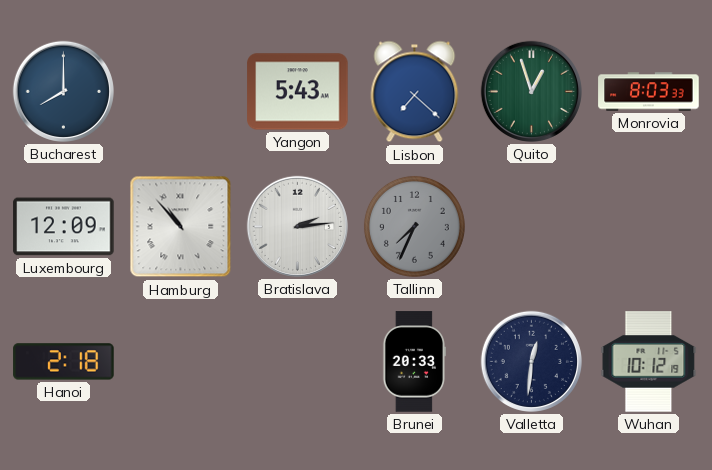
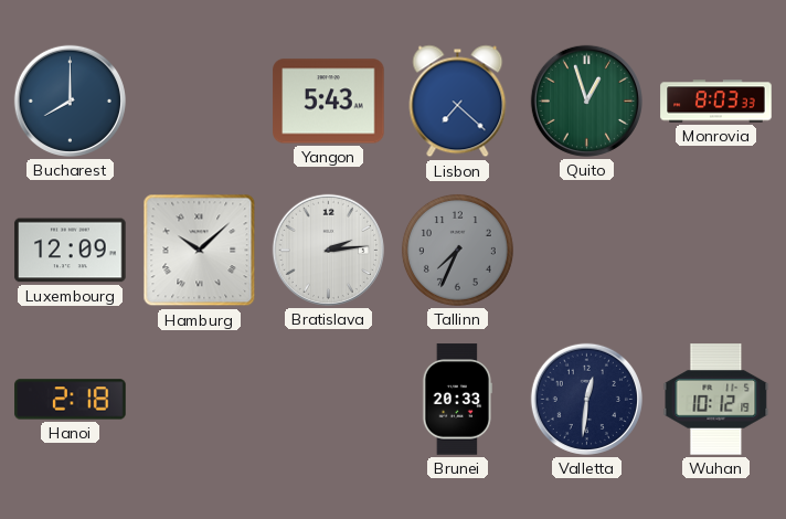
Hamburg: 10:53 -> 10:08 (200, 251)
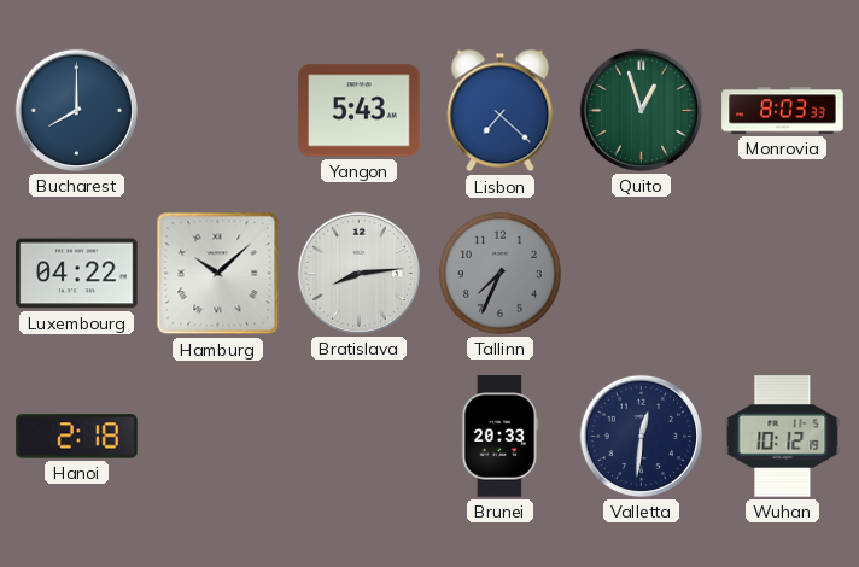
Luxembourg: 12:09 -> 04:22 (77, 274)
Bratislava: 2:14 -> 8:14 (358, 273)
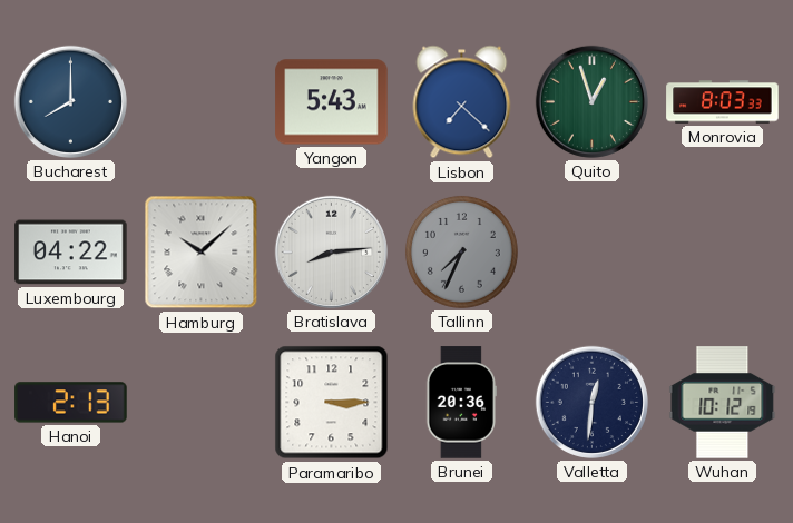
Hanoi: 2:18 -> 2:13 (71, 403)
Paramaribo: none -> 3:15 (332, 403)
Brunei: 20:33 -> 20:36 (461, 403)
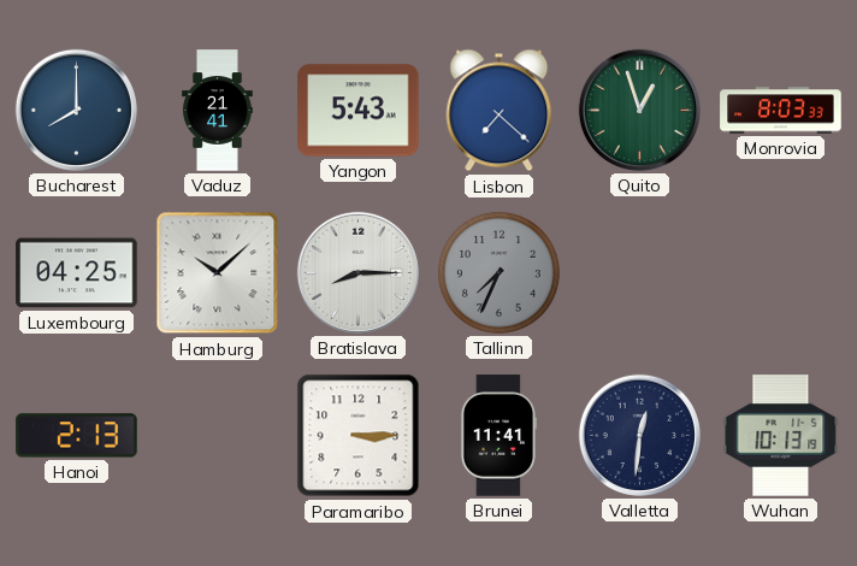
Vaduz: none -> 21:41 (218, 111)
Luxembourg: 04:22 -> 04:25 (77, 273)
Bratislava: 8:14 -> 8:15 (357, 272)
Brunei: 20:36 -> 11:41 (498, 436)
Wuhan: 10:12 -> 10:13 (781, 436)
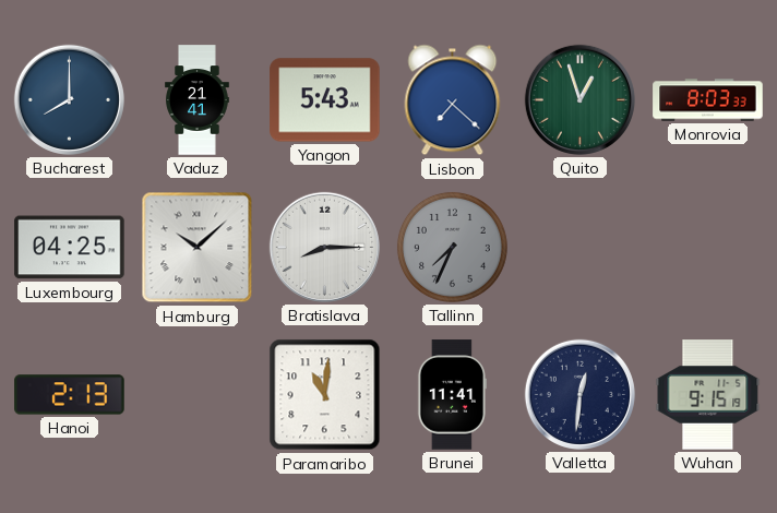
Paramaribo: 3:15 -> 11:01 (325, 395)
Wuhan: 10:13 -> 9:15 (708, 395)
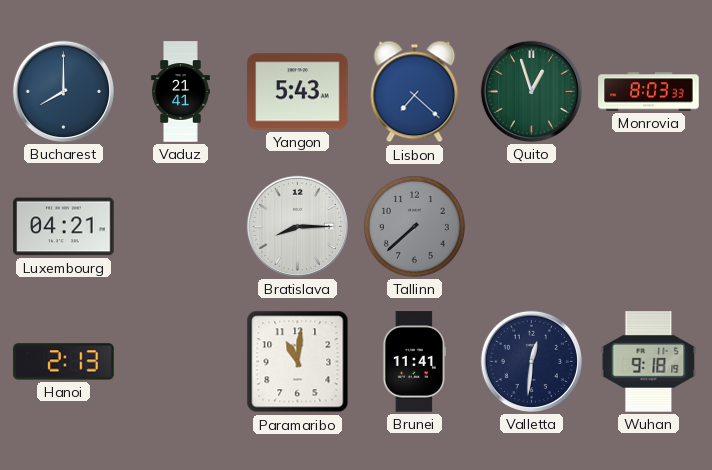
Luxembourg: 04:25 -> 04:21 (64, 227)
Hamburg: 10:08 -> none (198, 248)
Tallinn: 7:34 -> 7:38 (414, 226)
Wuhan: 9:15 -> 9:18 (649, 362)
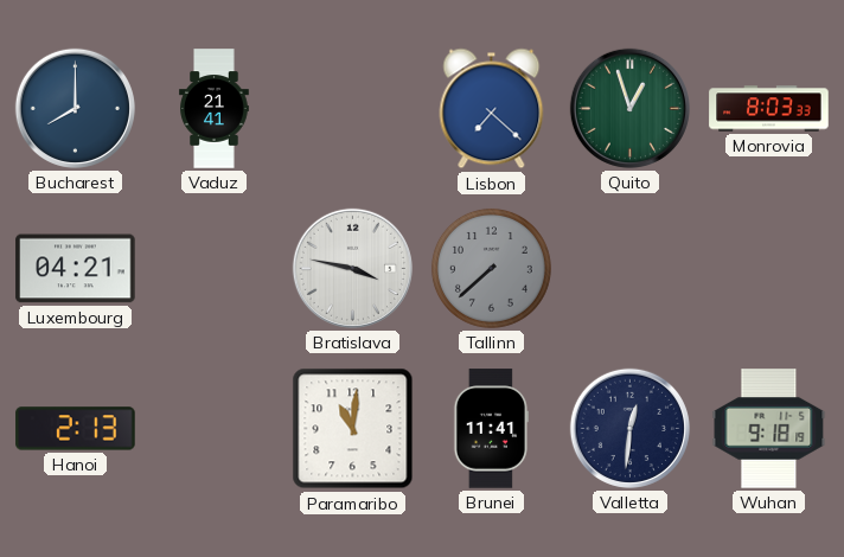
Yangon: 5:43 -> none (298, 92)
Bratislava: 8:15 -> 3:47 (352, 268)
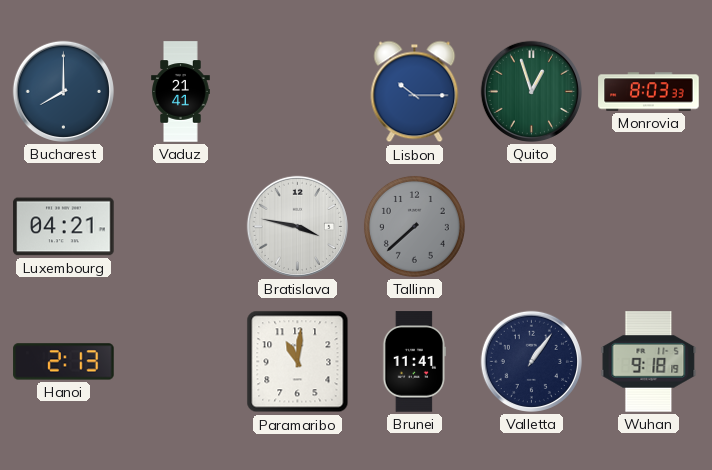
Lisbon: 7:22 -> 10:15 (415, 92)
Valletta: 12:31 -> 1:06 (531, 361)
